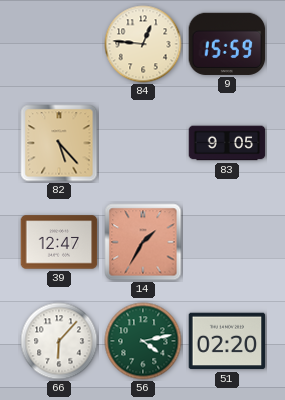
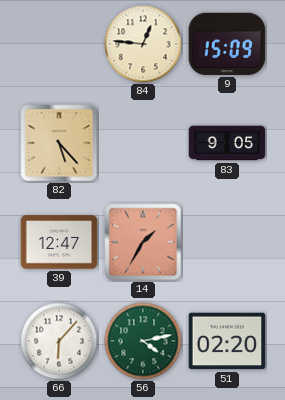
9: 15:59 -> 15:09 (227, 44)
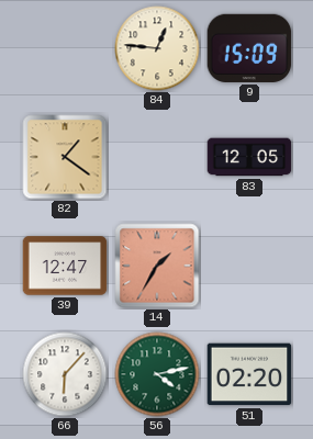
82: 5:23 -> 1:21 (65, 157)
83: 9:05 -> 12:05 (249, 157)
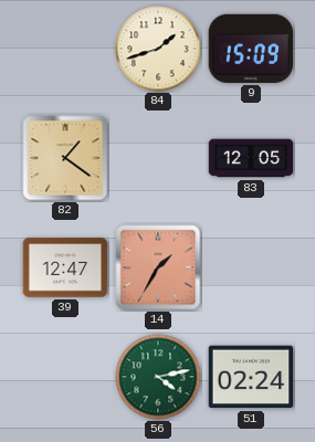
84: 12:46 -> 1:42 (158, 49)
66: 6:07 -> none (65, 374)
51: 02:20 -> 02:24 (251, 377)
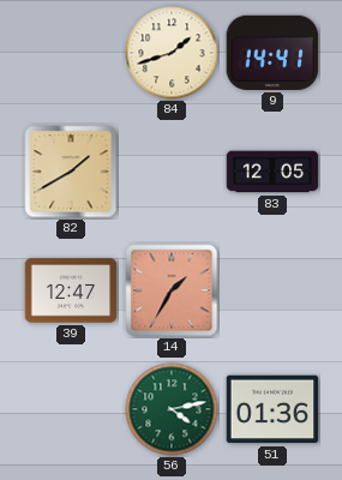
9: 15:09 -> 14:41 (272, 53)
82: 1:21 -> 1:40 (71, 172)
51: 02:24 -> 01:36 (272, 409)
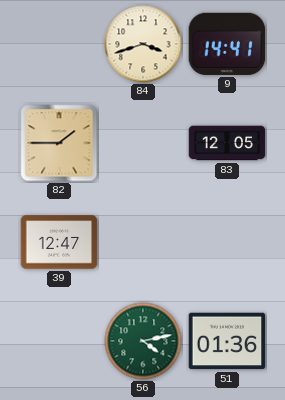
84: 1:42 -> 3:42 (143, 44)
82: 1:40 -> 1:45 (59, 143)
14: 1:35 -> none (172, 290)
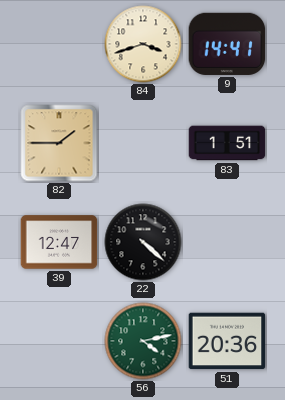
83: 12:05 -> 1:51 (227, 143)
22: none -> 4:22 (143, 242)
51: 01:36 -> 20:36 (227, 341)
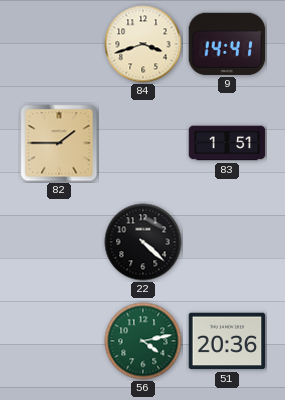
39: 12:47 -> none (59, 242)
